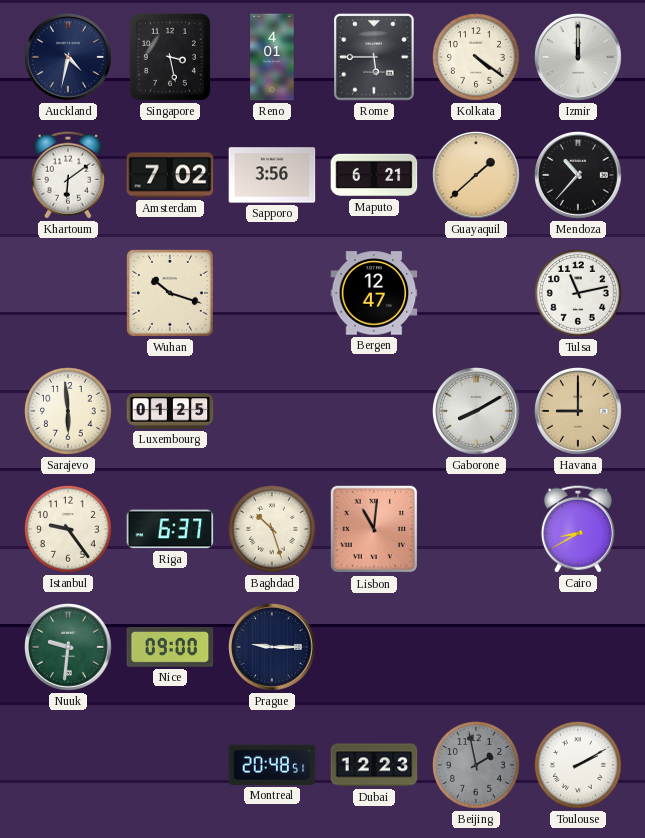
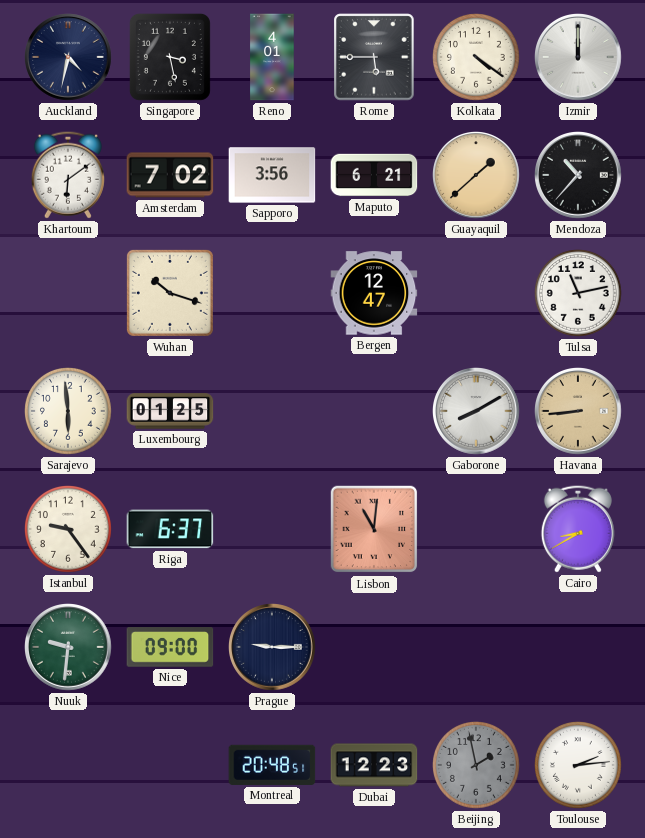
Havana: 9:00 -> 8:44 (579, 412)
Baghdad: 10:27 -> none (273, 530)
Toulouse: 2:10 -> 2:14 (579, 766)
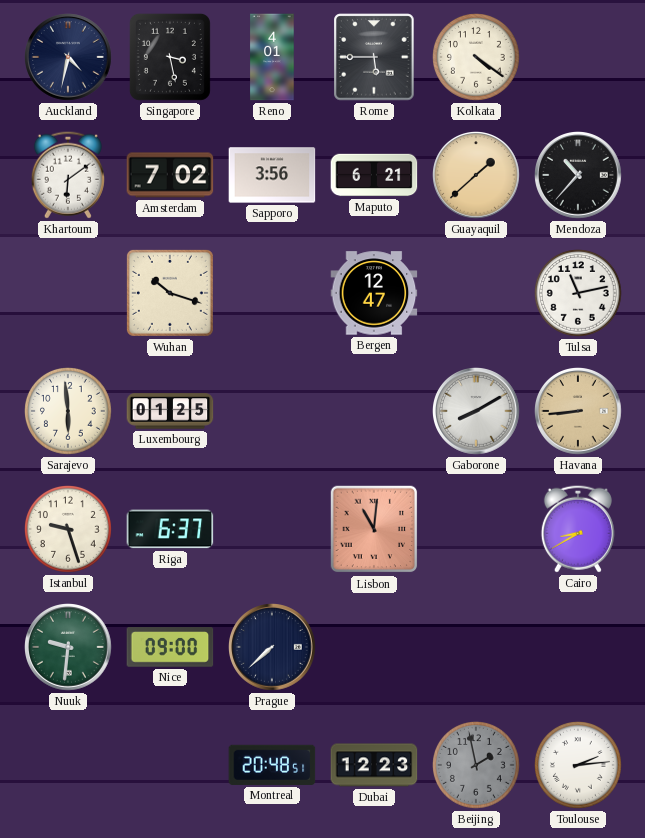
Izmir: 12:00 -> none (579, 58)
Istanbul: 9:24 -> 9:27 (69, 530)
Prague: 9:15 -> 7:38 (273, 648)
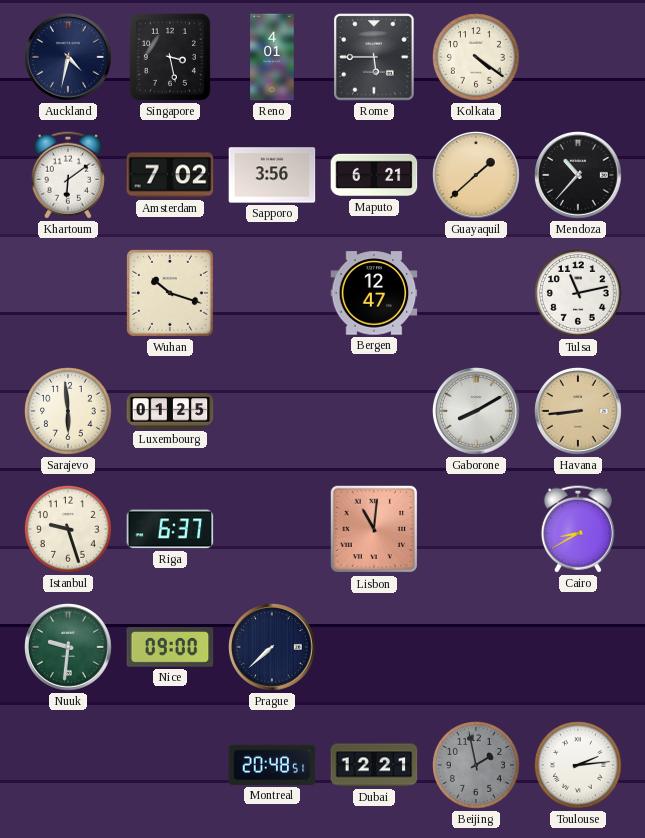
Dubai: 12:23 -> 12:21 (374, 765)
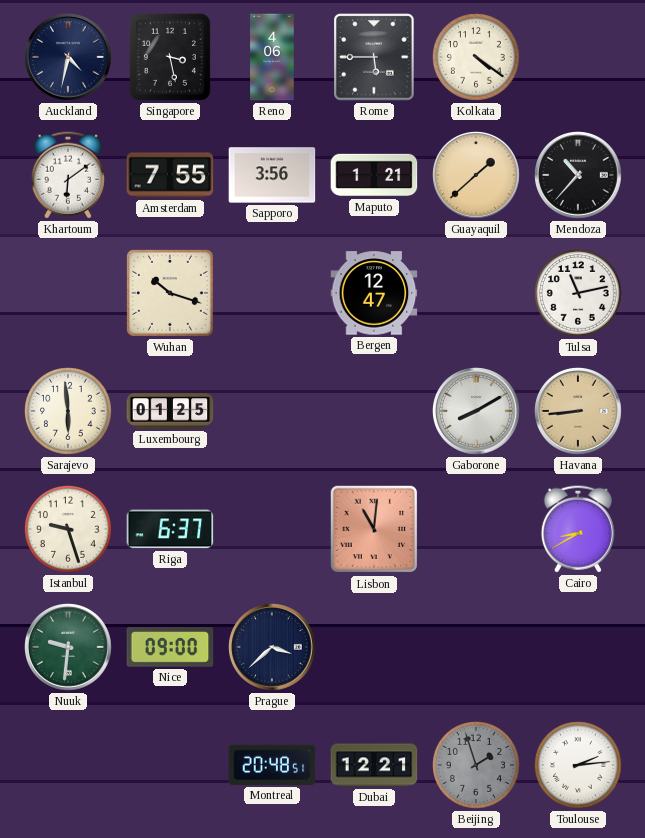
Reno: 4:01 -> 4:06 (272, 57)
Amsterdam: 7:02 -> 7:55 (170, 175)
Maputo: 6:21 -> 1:21 (374, 175)
Prague: 7:38 -> 3:38 (273, 648)
Beijing: 1:58 -> 1:57 (477, 766)
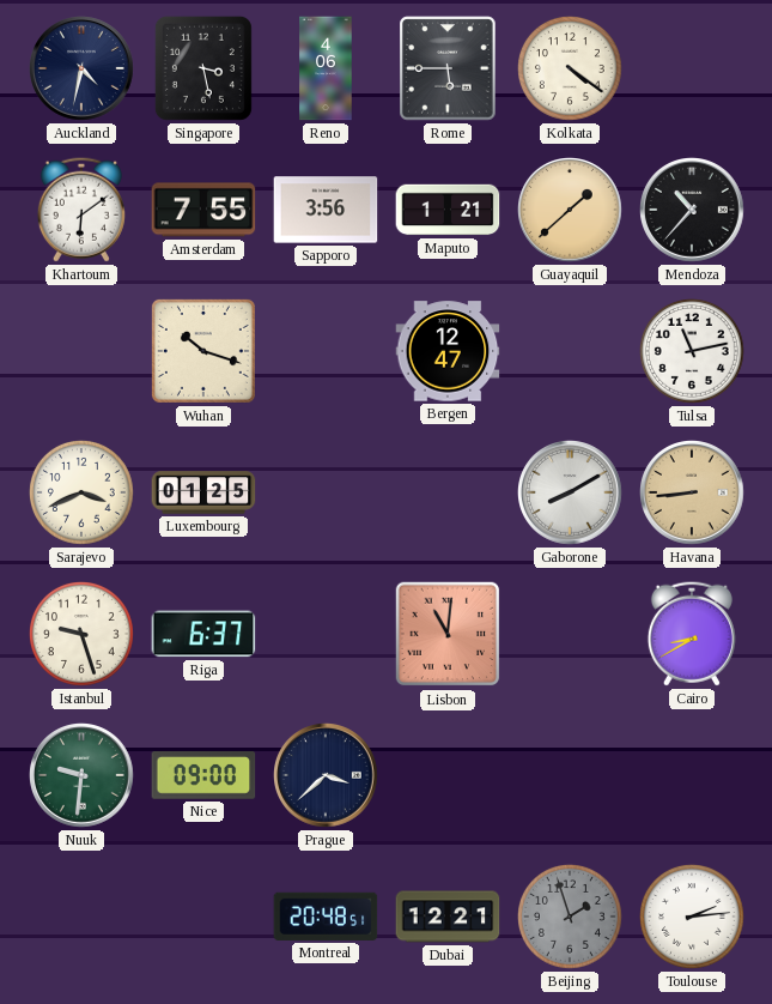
Sarajevo: 5:59 -> 3:41 (83, 494)
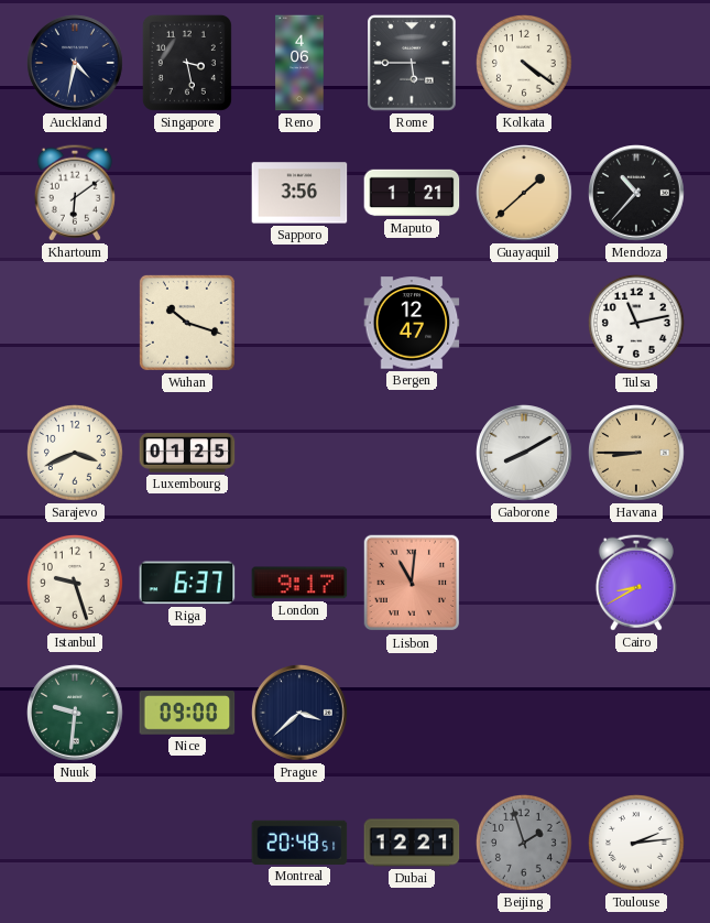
Amsterdam: 7:55 -> none (203, 210)
Havana: 8:44 -> 8:45 (637, 454)
London: none -> 9:17 (299, 583)
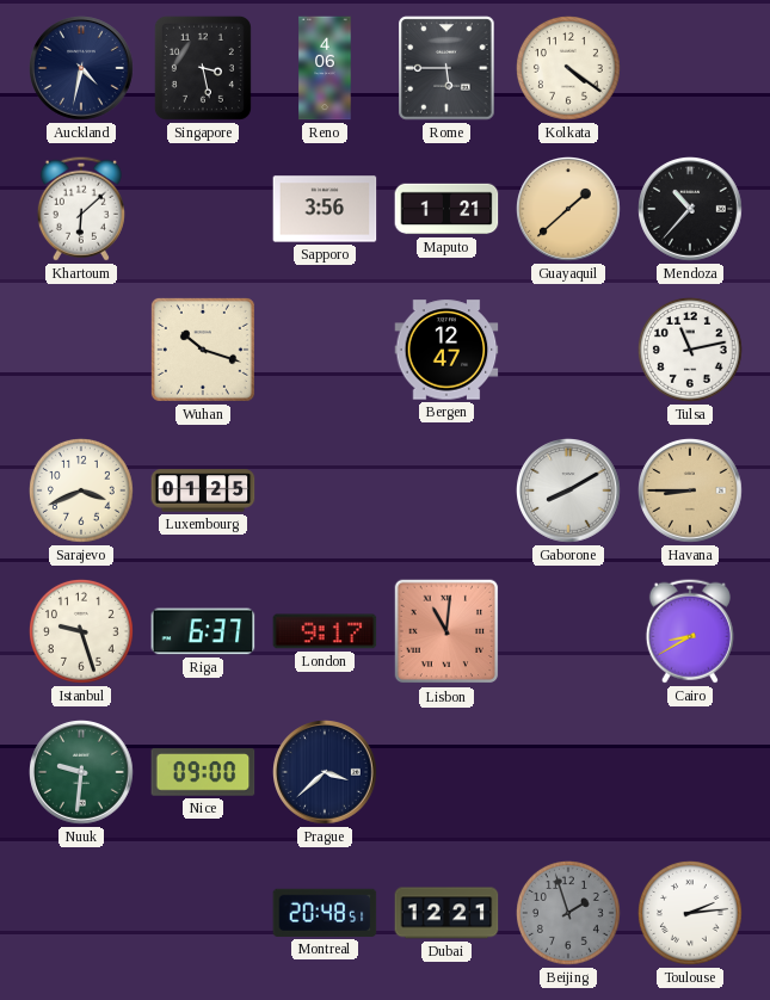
Khartoum: 6:09 -> 6:08 (81, 209)
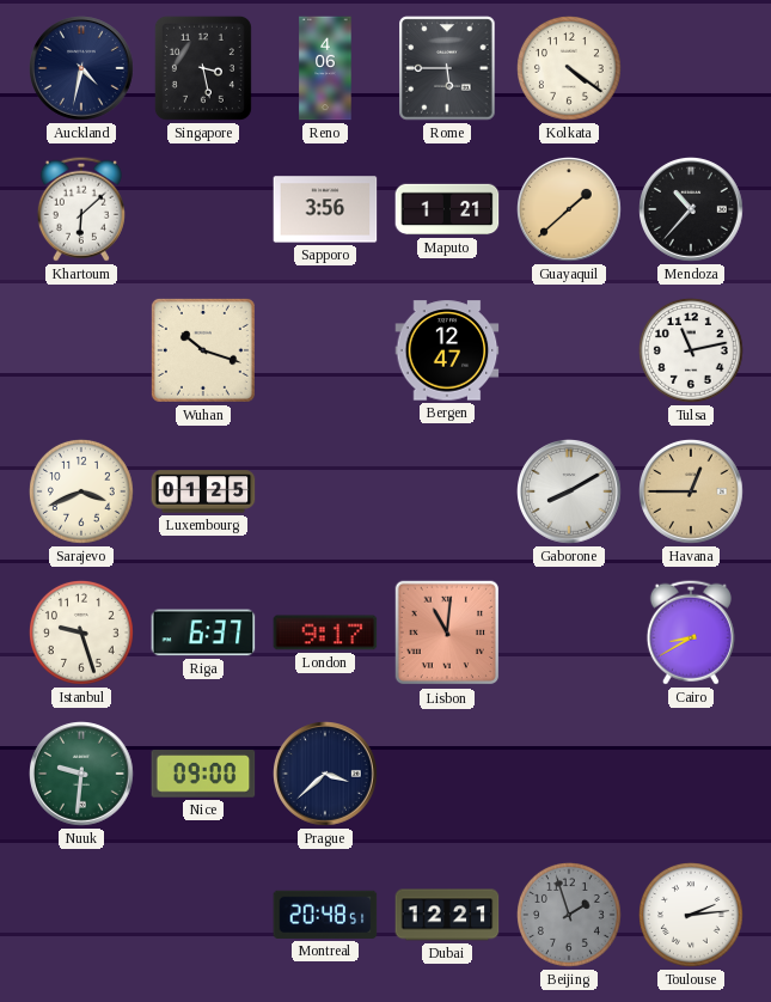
Havana: 8:45 -> 12:45 (692, 493)
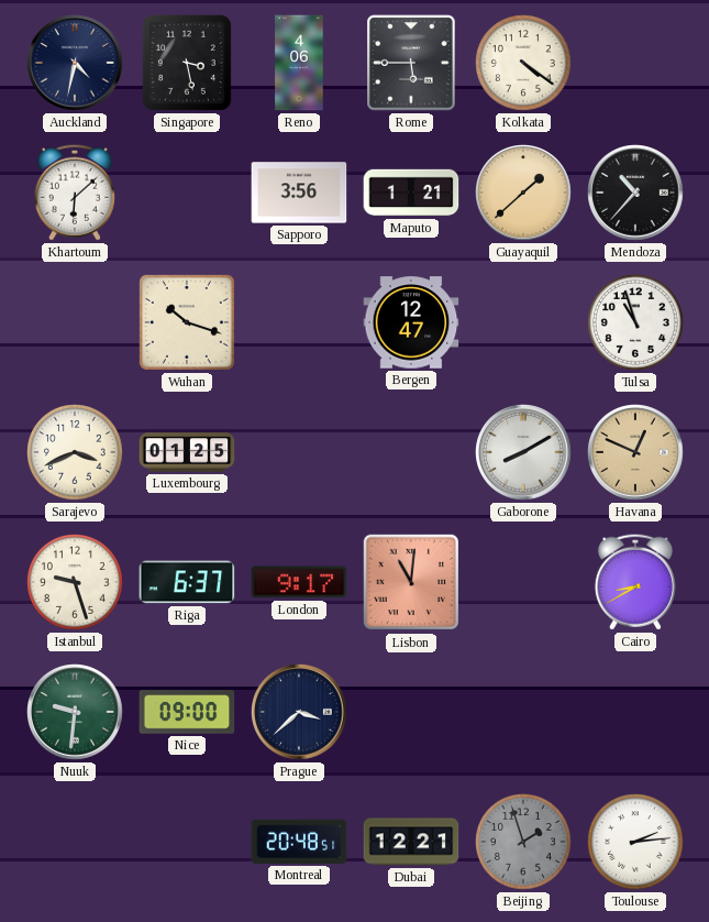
Tulsa: 11:13 -> 10:57 (636, 323)
Havana: 12:45 -> 12:49 (636, 453)
